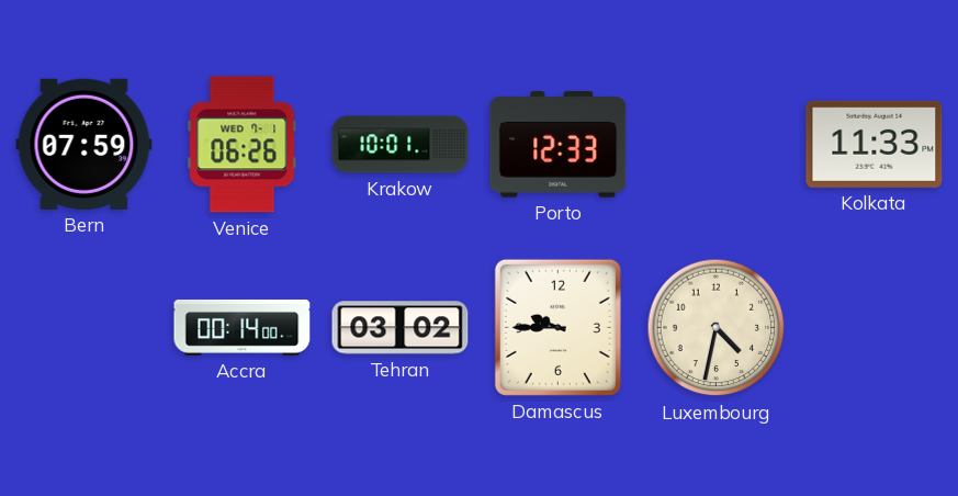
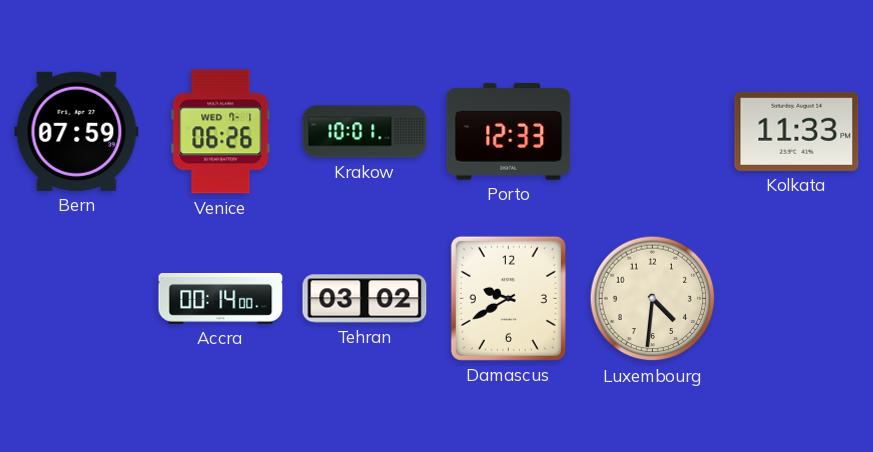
Damascus: 9:45 -> 9:40 (508, 298)
Luxembourg: 4:32 -> 4:31 (653, 299)
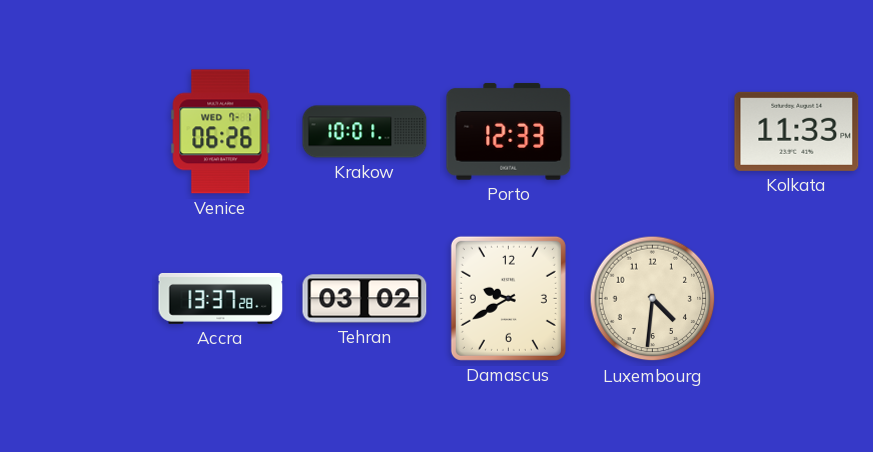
Bern: 07:59 -> none (77, 131)
Accra: 00:14 -> 13:37 (221, 298)
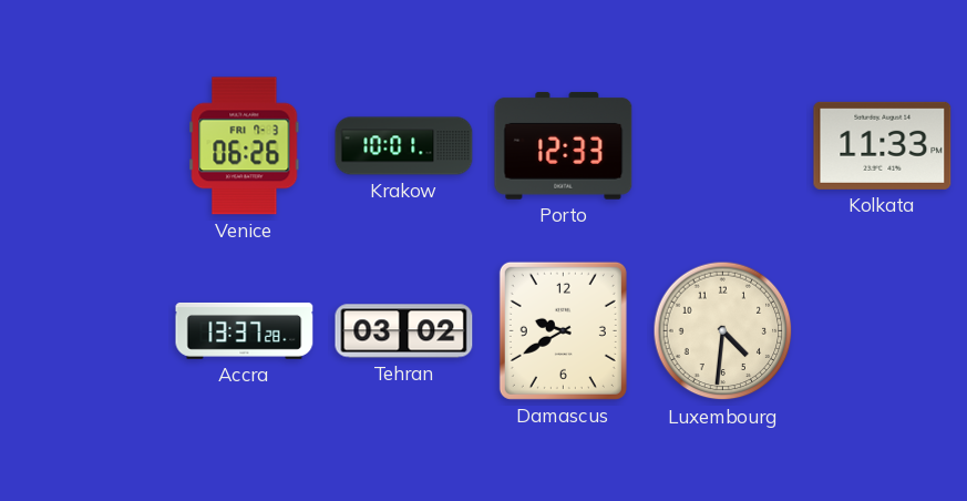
Venice date: WED 7-1 -> FRI 7-3 (245, 146)
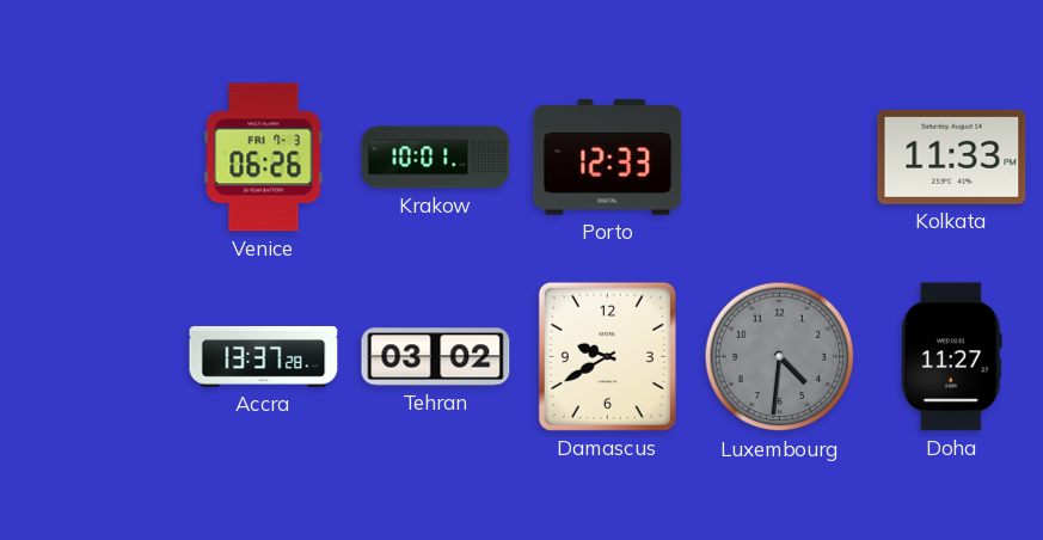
Luxembourg dial: cream -> grey (780, 357)
Doha: none -> 11:27 (951, 357)
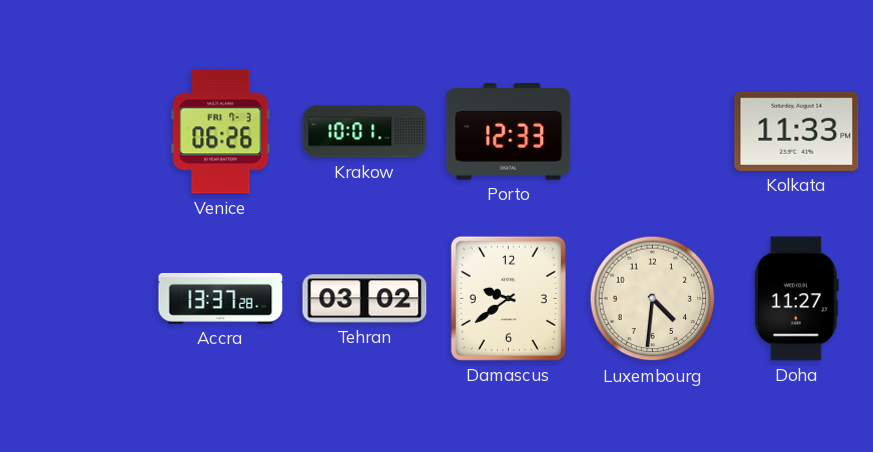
Damascus: 9:40 -> 9:39 (508, 298)
Luxembourg dial: grey -> cream (653, 299)
